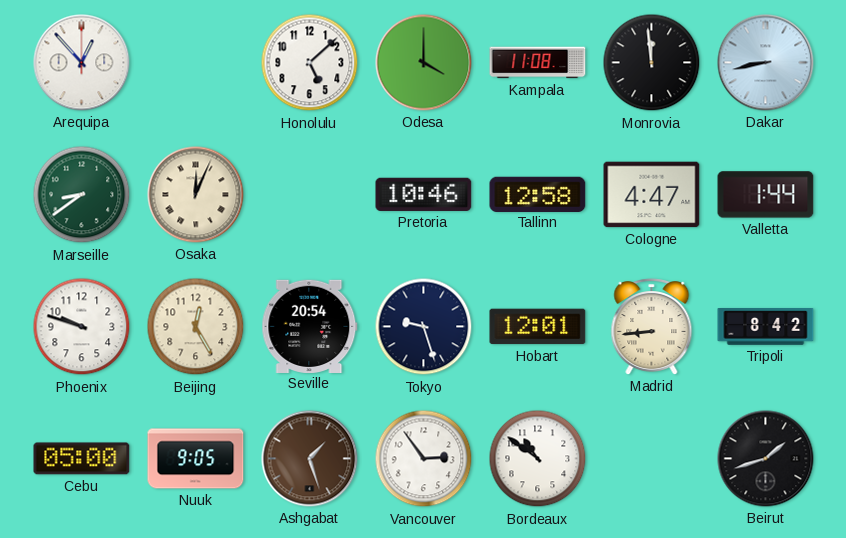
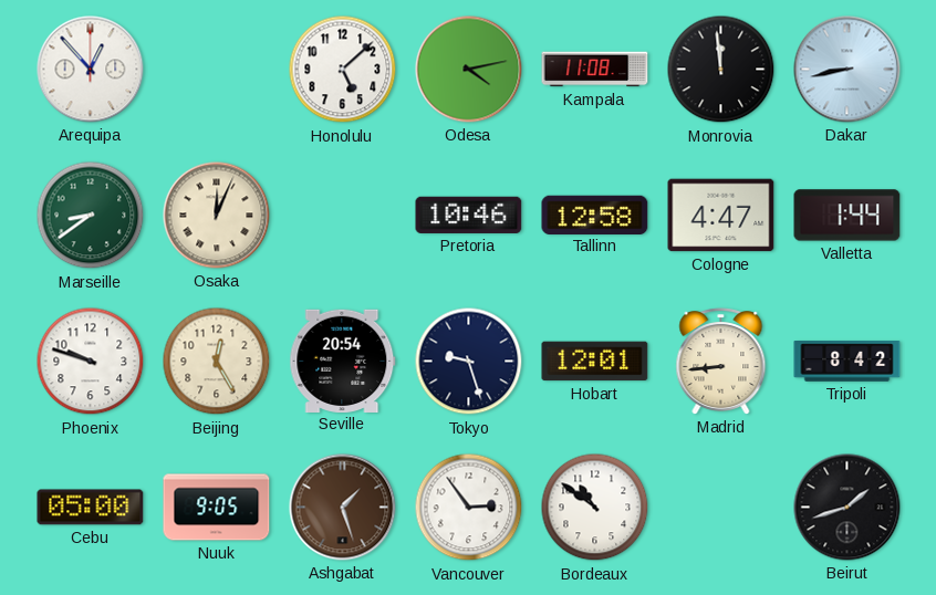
Odesa: 4:00 -> 4:13 (469, 70)
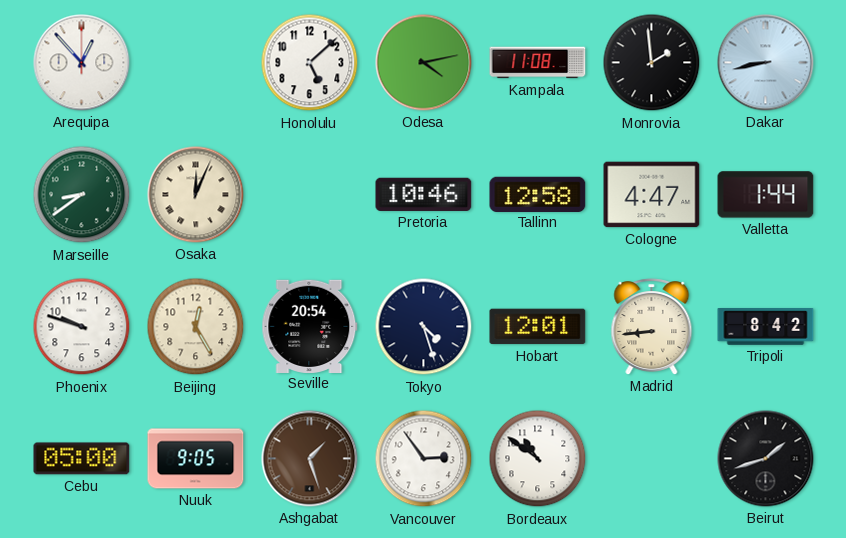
Monrovia: 11:59 -> 1:59 (652, 63)
Tokyo: 9:27 -> 4:27 (424, 327)
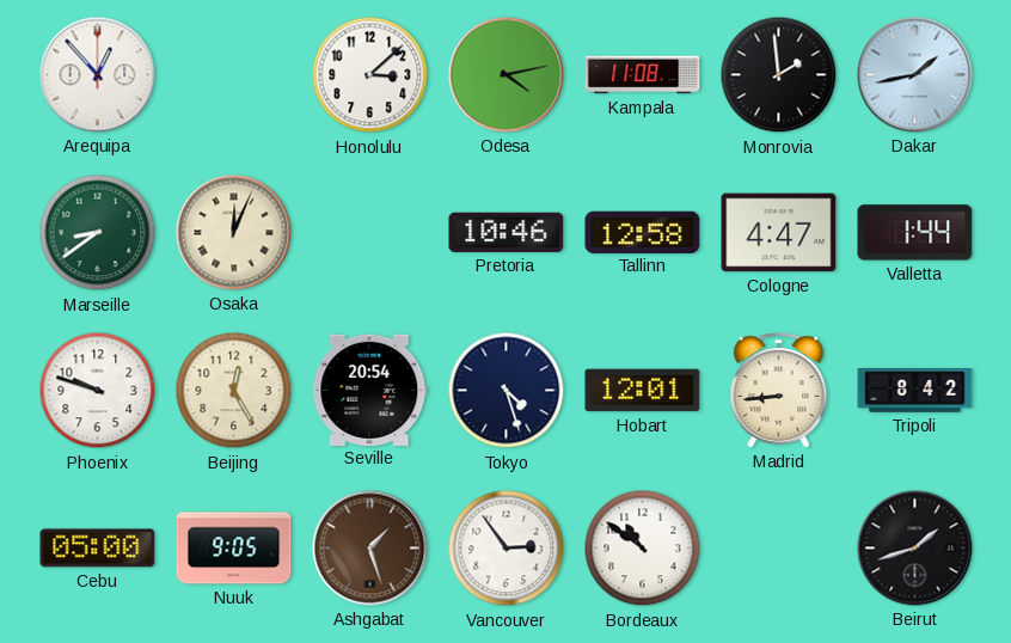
Honolulu: 5:08 -> 3:08 (370, 75)
Dakar: 8:43 -> 1:43 (915, 75)
